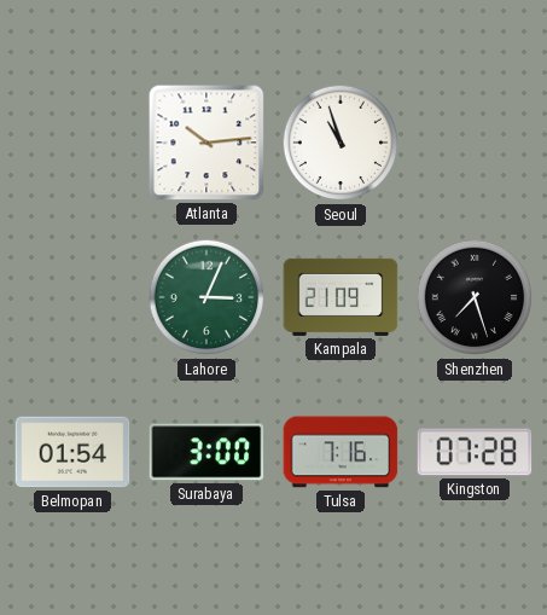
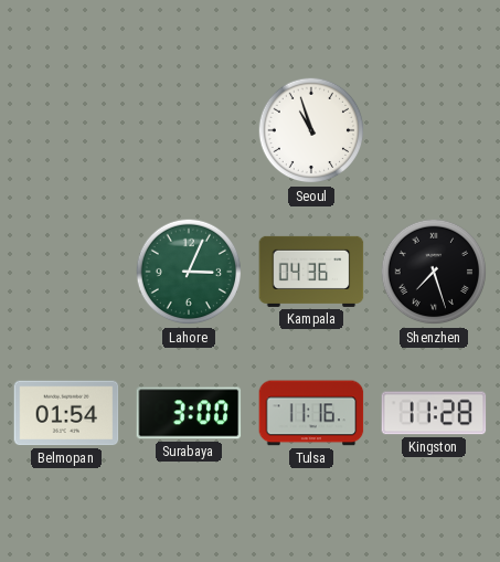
Atlanta: 10:14 -> none (206, 143)
Kampala: 21:09 -> 04:36 (311, 272)
Tulsa: 7:16 -> 11:16 (311, 413)
Kingston: 07:28 -> 11:28 (434, 413)
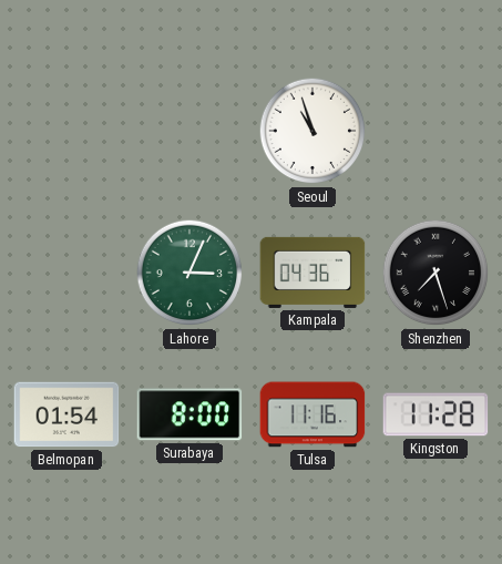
Surabaya: 3:00 -> 8:00 (189, 414)
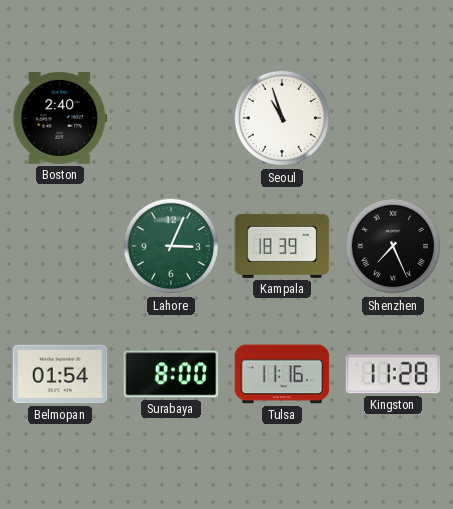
Boston: none -> 2:40 (60, 118)
Kampala: 04:36 -> 18:39 (282, 246)
Shenzhen: 7:27 -> 7:26 (393, 246)
